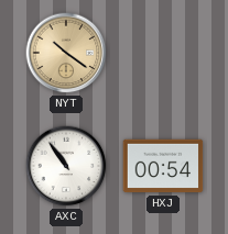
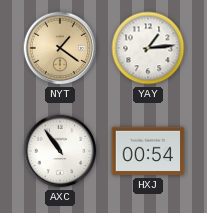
NYT: 10:21 -> 1:21 (60, 48)
YAY: none -> 1:14 (148, 48)
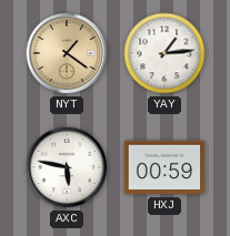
AXC: 10:54 -> 5:47 (67, 167)
HXJ: 00:54 -> 00:59 (164, 167)
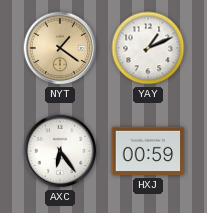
YAY: 1:14 -> 1:11 (148, 48)
AXC: 5:47 -> 6:24 (60, 151)
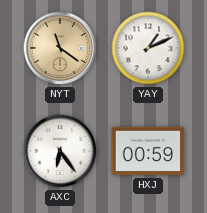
NYT: 1:21 -> 11:21 (60, 48)
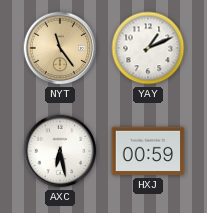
NYT: 11:21 -> 11:24 (60, 48)
AXC: 6:24 -> 6:28 (60, 151)
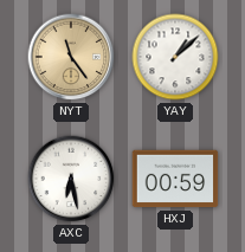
YAY: 1:11 -> 1:08 (175, 57)
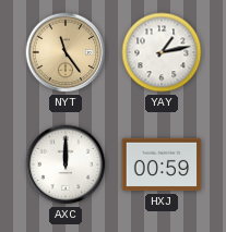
YAY: 1:08 -> 1:13 (162, 52)
AXC: 6:28 -> 12:00 (66, 164)
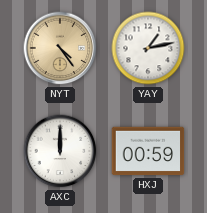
NYT: 11:24 -> 4:24 (60, 48)
